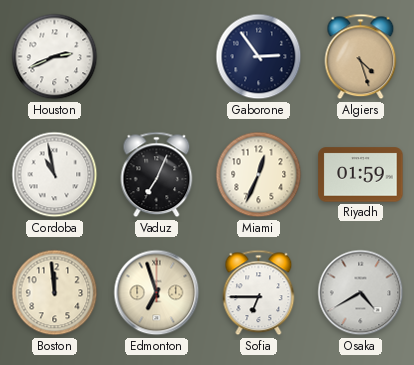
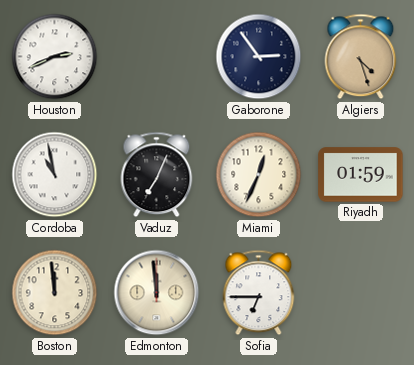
Edmonton: 6:57 -> 11:59 (157, 293)
Osaka: 4:40 -> none (361, 293)
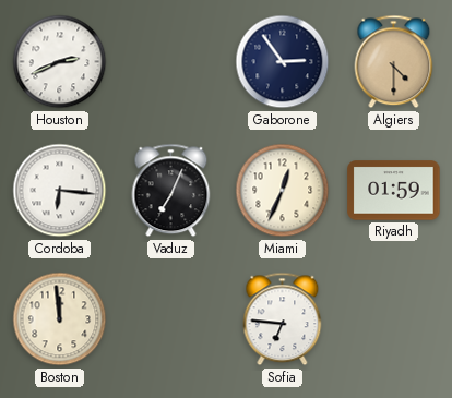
Algiers: 4:27 -> 4:30 (394, 62)
Cordoba: 10:58 -> 6:16 (60, 191)
Edmonton: 11:59 -> none (157, 293)
Sofia: 6:45 -> 6:46 (283, 319)
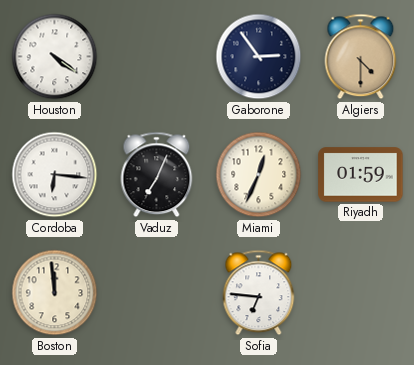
Houston: 2:41 -> 4:21 (55, 57)
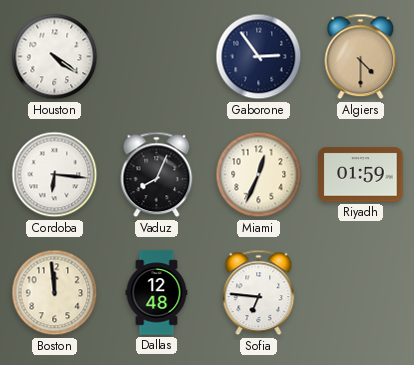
Vaduz: 7:04 -> 8:04 (157, 175)
Dallas: none -> 12:48 (157, 293)
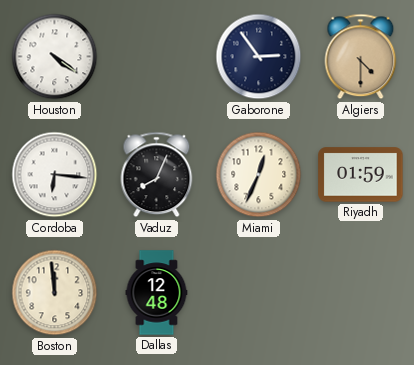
Sofia: 6:46 -> none (259, 293)
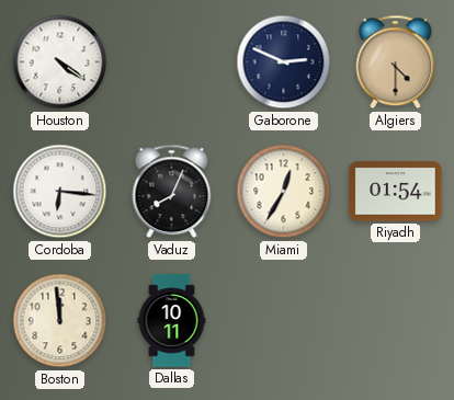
Gaborone: 2:54 -> 2:49 (284, 62)
Miami: 12:34 -> 12:35 (284, 192)
Riyadh: 01:59 -> 01:54 (396, 192)
Dallas: 12:48 -> 10:11 (172, 321)
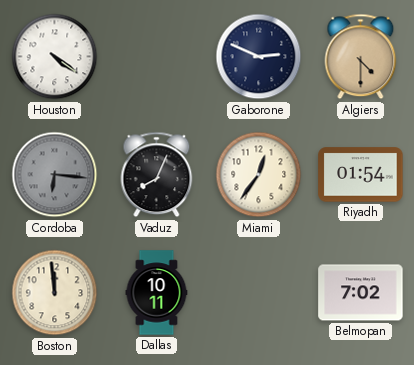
Cordoba dial: white -> grey (55, 175)
Miami: 12:35 -> 12:36 (259, 175)
Belmopan: none -> 7:02 (361, 293)
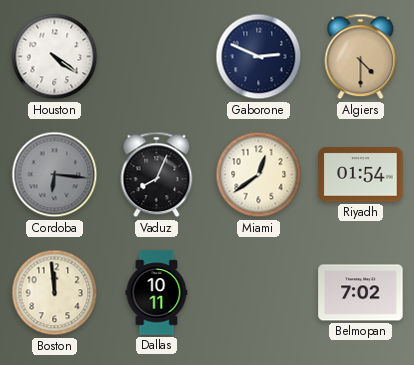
Miami: 12:36 -> 12:39 (259, 175)
